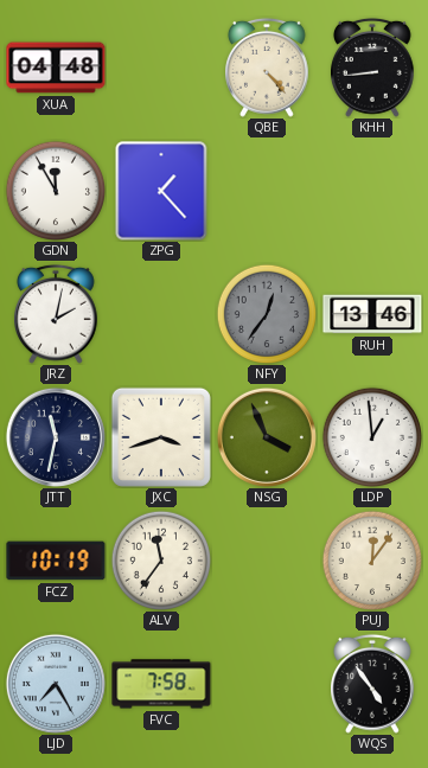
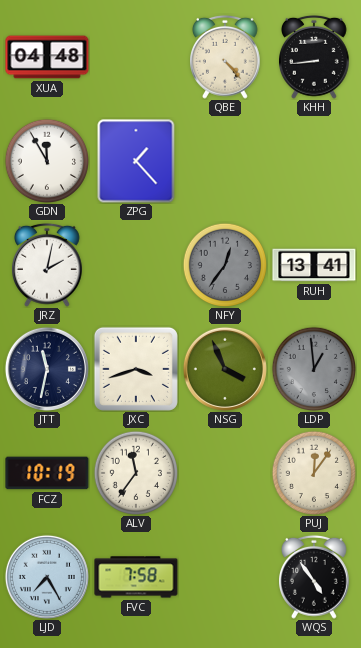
RUH: 13:46 -> 13:41 (314, 265)
LDP dial: white -> grey (313, 368)
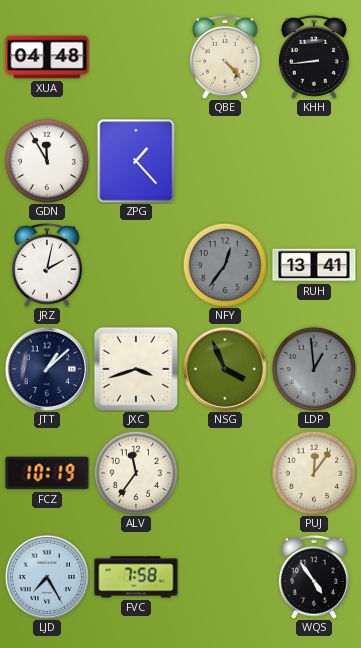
JTT: 11:32 -> 1:08 (47, 369)
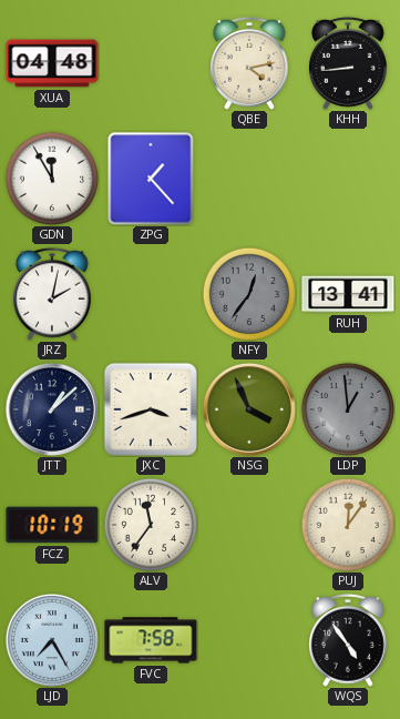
QBE: 4:23 -> 4:13 (250, 63)
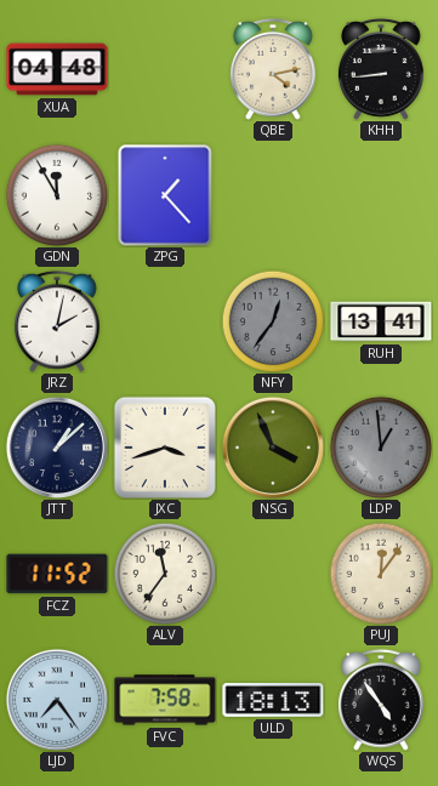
FCZ: 10:19 -> 11:52 (57, 574)
LJD: 7:25 -> 7:24 (57, 700)
ULD: none -> 18:13 (273, 701)
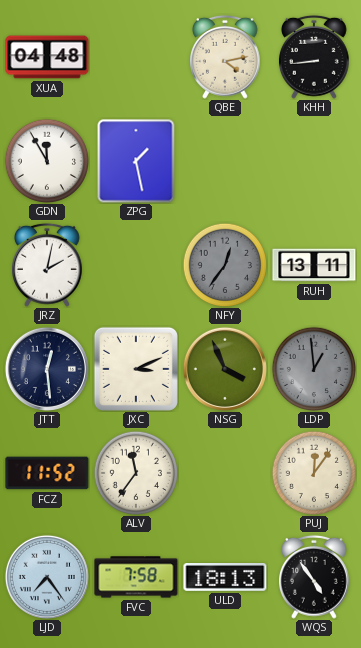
ZPG: 1:23 -> 1:28 (136, 161)
RUH: 13:41 -> 13:11 (314, 265)
JTT: 1:08 -> 12:29 (47, 369)
JXC: 3:42 -> 3:11 (136, 369)
